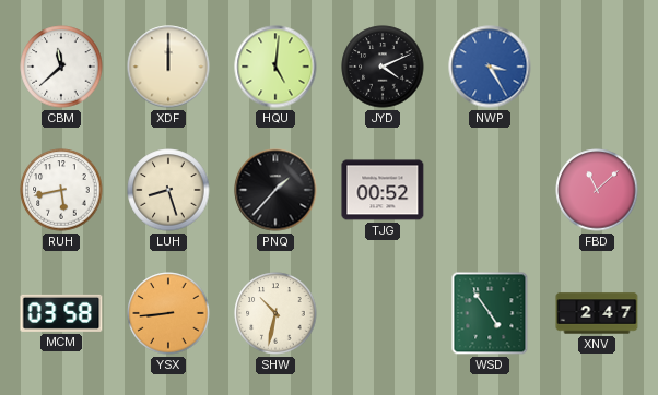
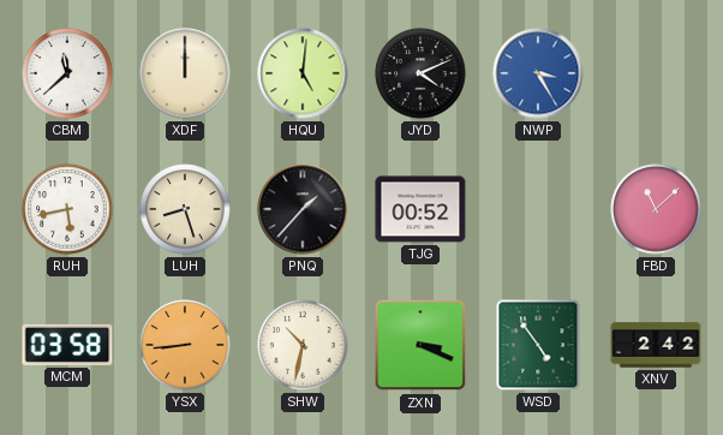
ZXN: none -> 3:19 (420, 345)
XNV: 2:47 -> 2:42 (656, 345)
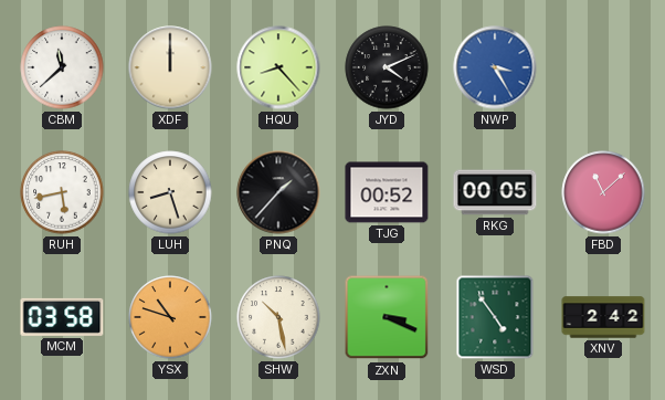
HQU: 5:01 -> 8:23 (278, 67)
RKG: none -> 00:05 (495, 192)
YSX: 8:44 -> 10:48 (170, 317)
SHW: 10:32 -> 10:28 (278, 317)
